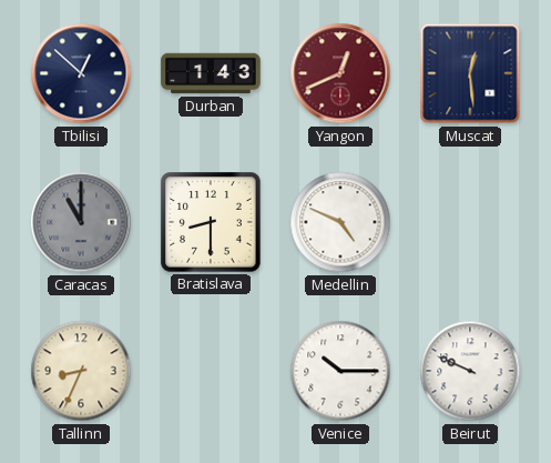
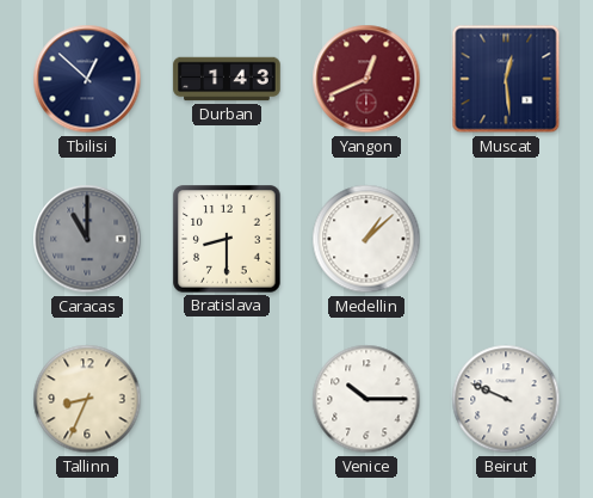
Medellin: 4:49 -> 1:08 (366, 239)
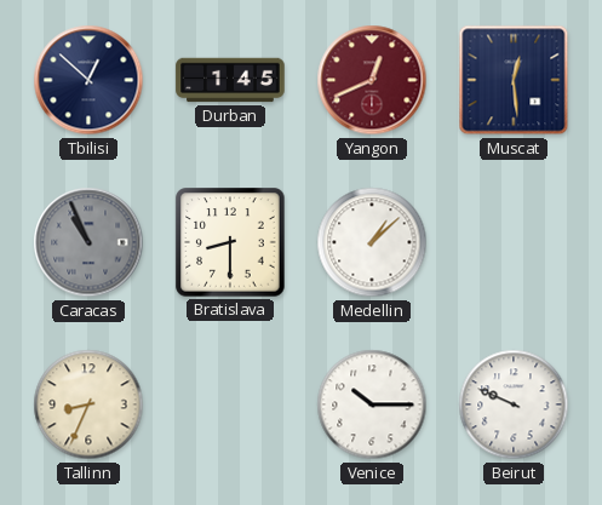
Durban: 1:43 -> 1:45 (230, 80)
Caracas: 11:00 -> 10:56 (88, 242)
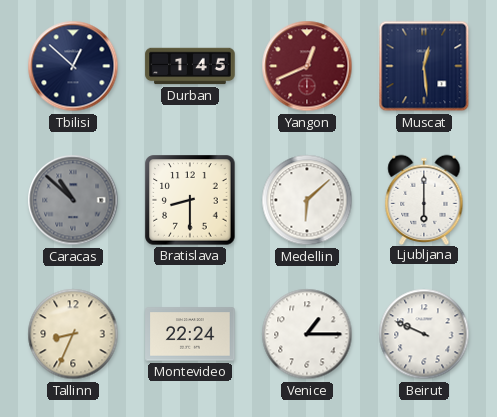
Caracas: 10:56 -> 10:52 (73, 200)
Medellin: 1:08 -> 6:08 (307, 200)
Ljubljana: none -> 6:00 (424, 199)
Montevideo: none -> 22:24 (190, 334)
Venice: 10:15 -> 1:15 (307, 334)
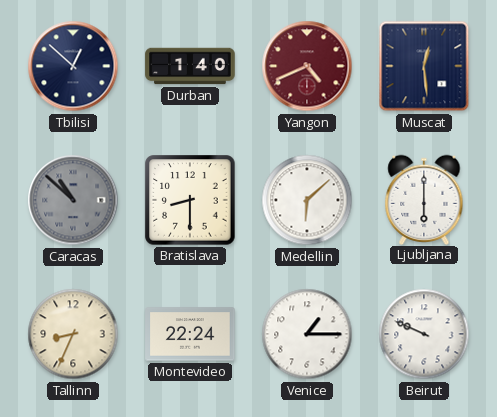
Durban: 1:45 -> 1:40 (190, 66)
Yangon: 12:41 -> 4:41 (307, 66)
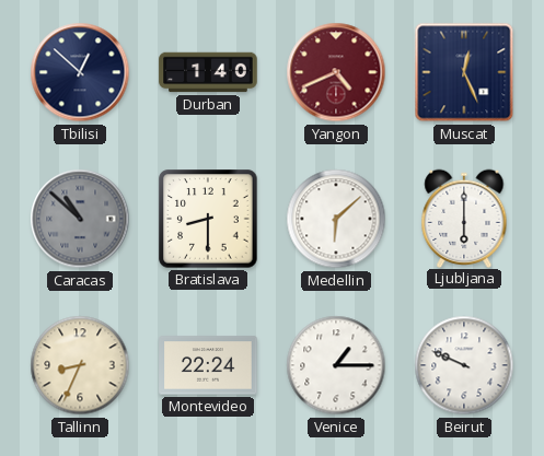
Muscat: 12:29 -> 12:26 (464, 72)
